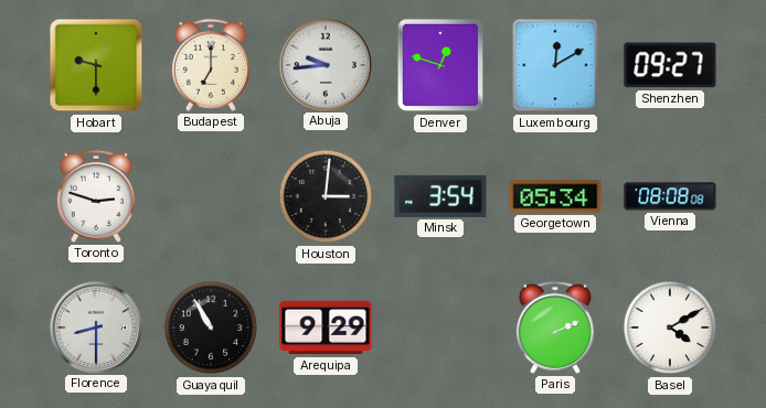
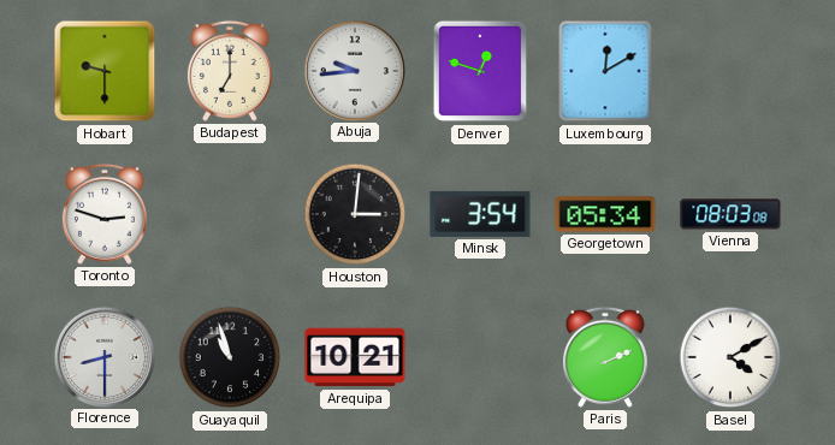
Shenzhen: 09:27 -> none (670, 65)
Vienna: 08:08 -> 08:03 (730, 214)
Guayaquil: 10:55 -> 10:57 (230, 357)
Arequipa: 9:29 -> 10:21 (355, 357)
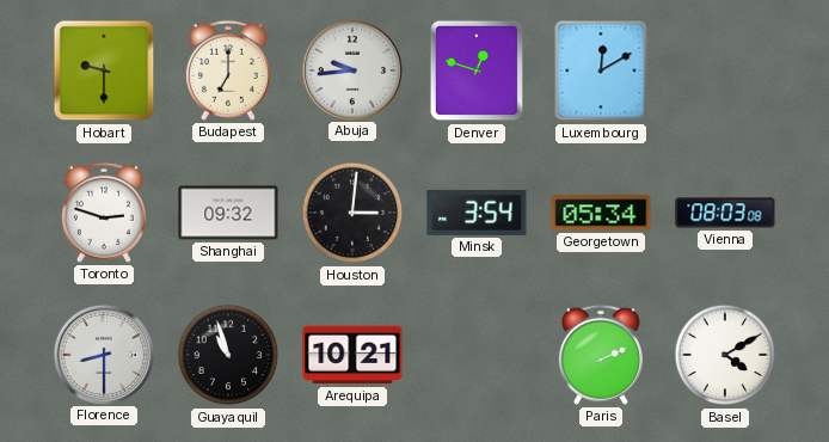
Shanghai: none -> 09:32 (228, 213)
